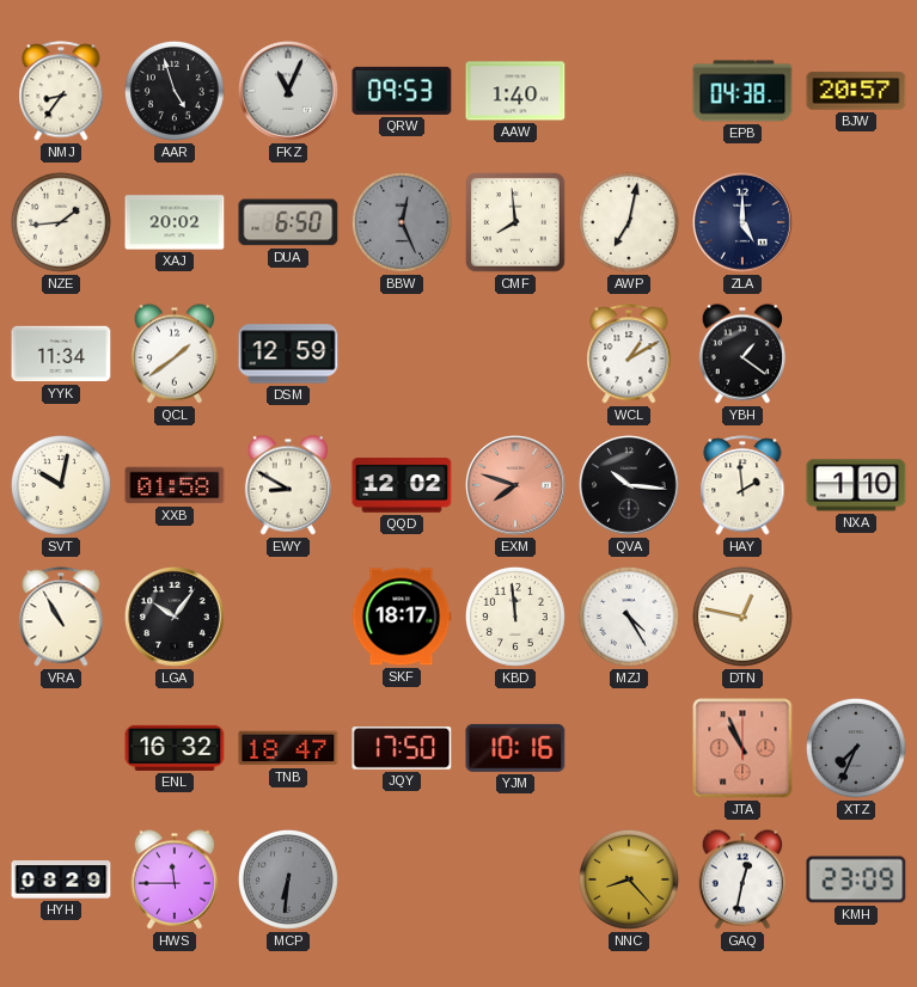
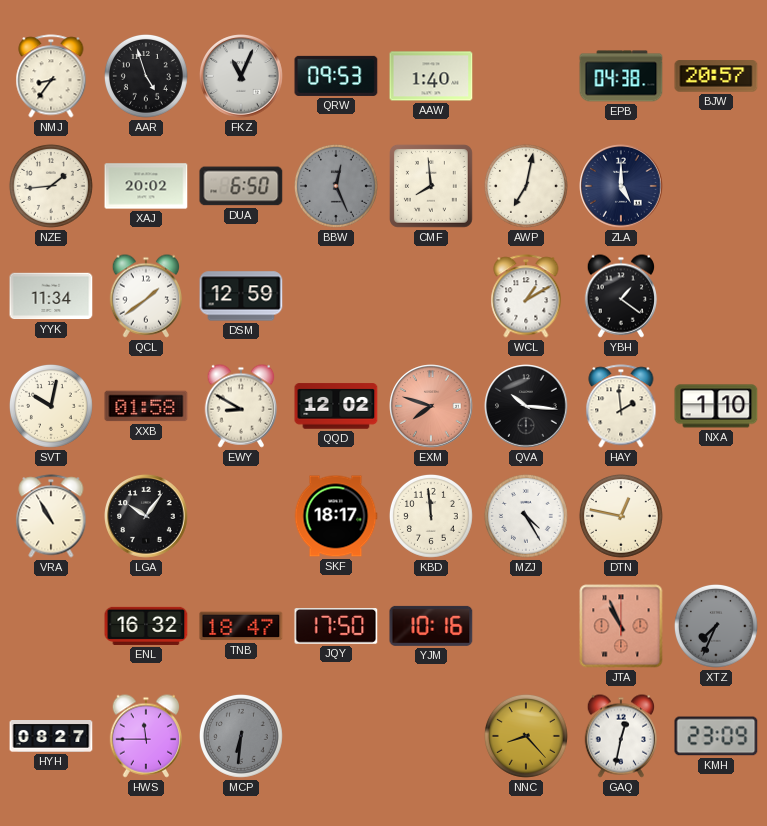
HYH: 08:29 -> 08:27 (51, 737)
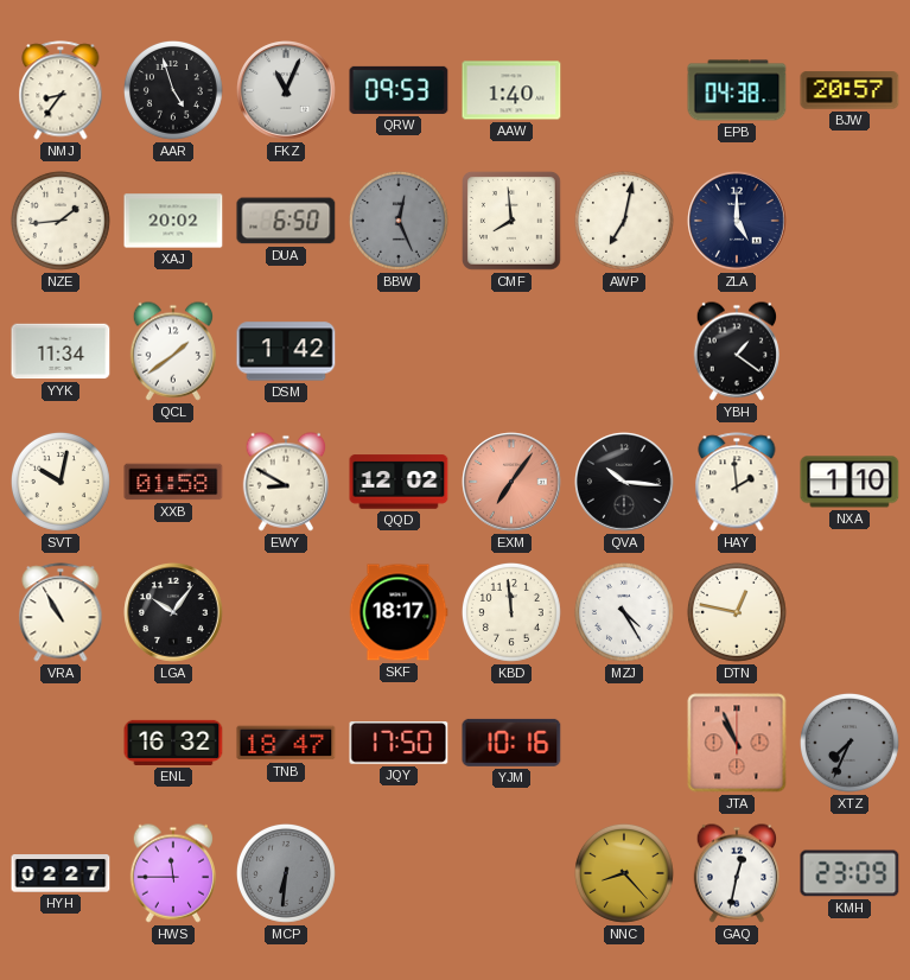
DSM: 12:59 -> 1:42 (286, 351)
WCL: 1:10 -> none (526, 296)
EXM: 7:48 -> 7:06 (511, 482)
HYH: 08:27 -> 02:27 (61, 874)
